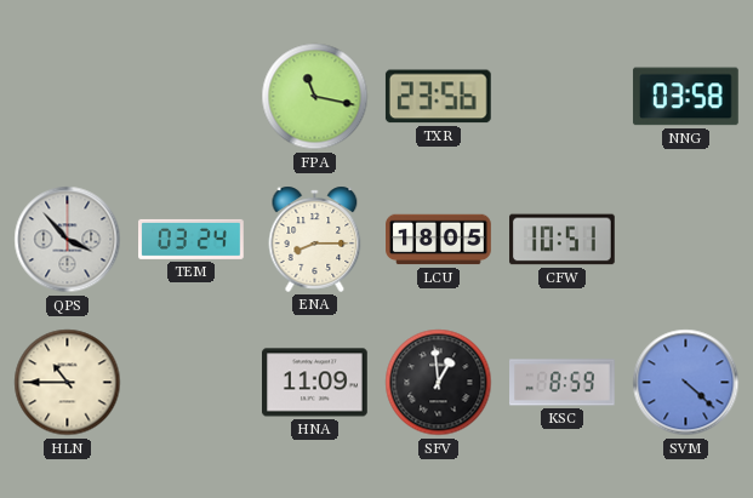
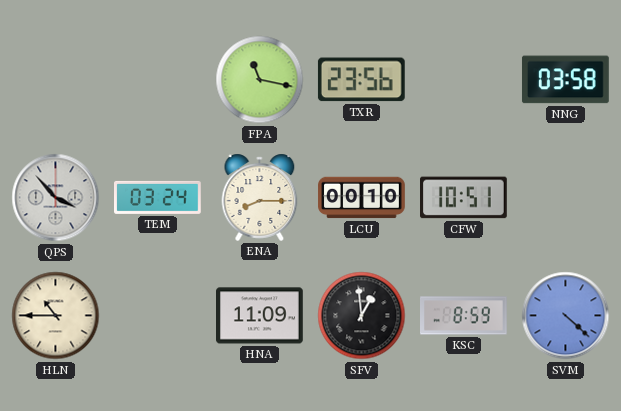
LCU: 18:05 -> 00:10 (362, 198)
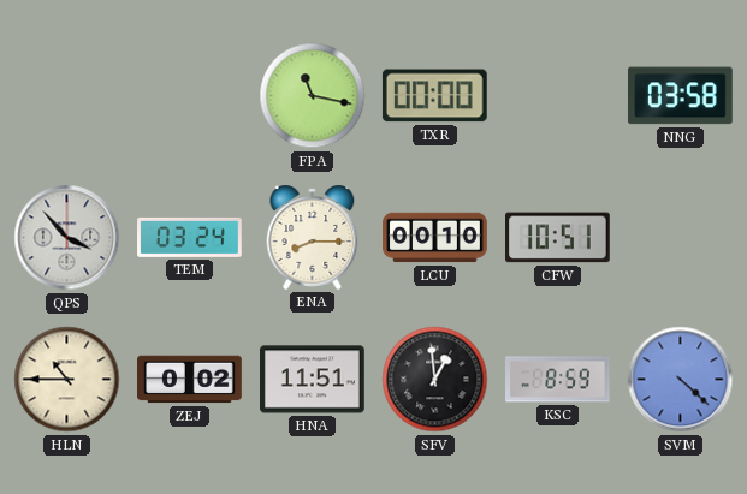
TXR: 23:56 -> 00:00 (434, 96)
ZEJ: none -> 0:02 (190, 380)
HNA: 11:09 -> 11:51 (313, 380)
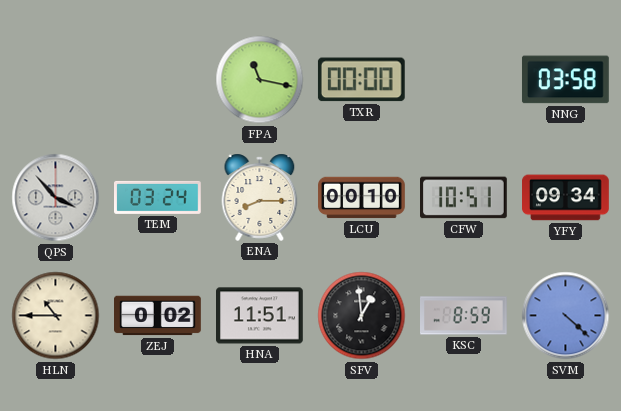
YFY: none -> 09:34 (566, 198)
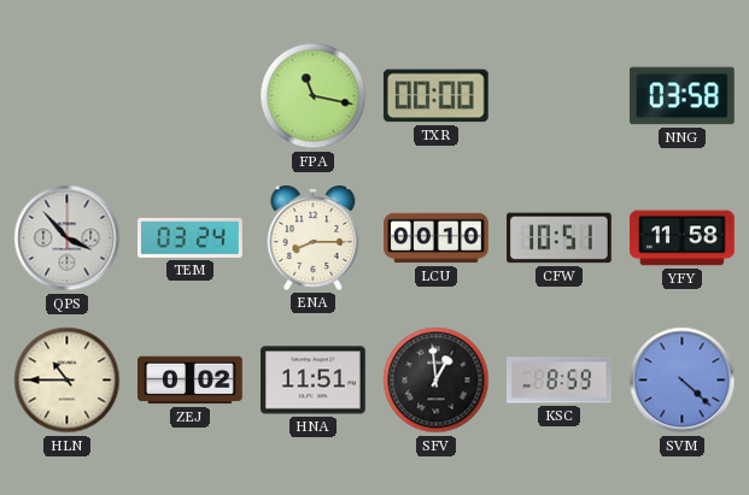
YFY: 09:34 -> 11:58 (683, 238)
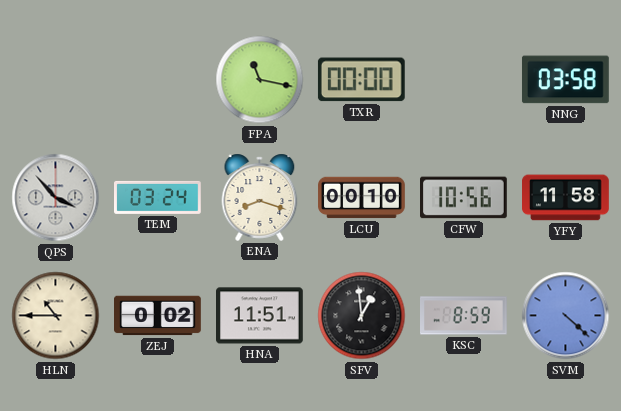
ENA: 8:15 -> 8:18 (260, 197)
CFW: 10:51 -> 10:56 (464, 198)
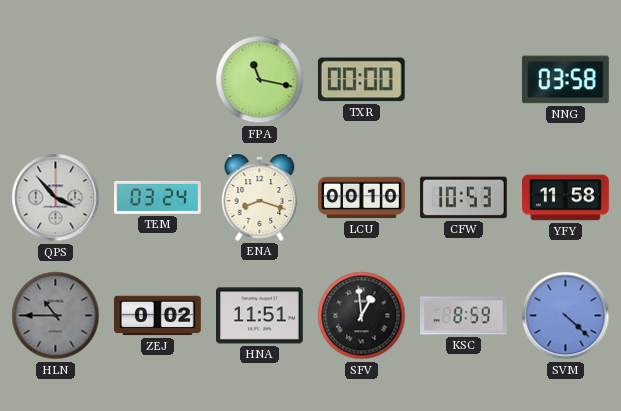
CFW: 10:56 -> 10:53 (464, 198)
HLN dial: cream -> grey (56, 316)
